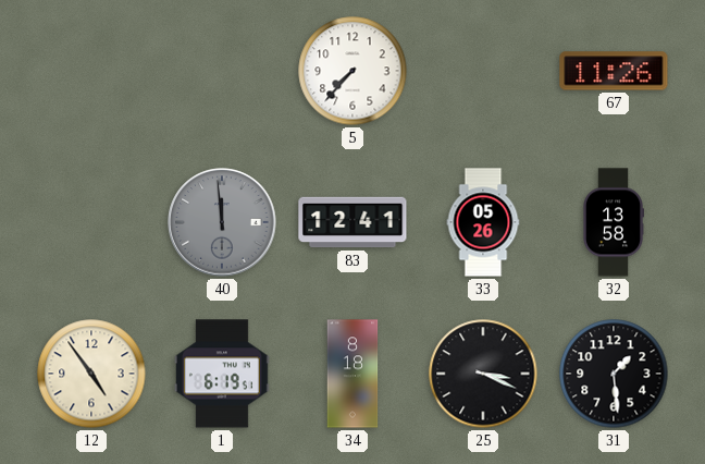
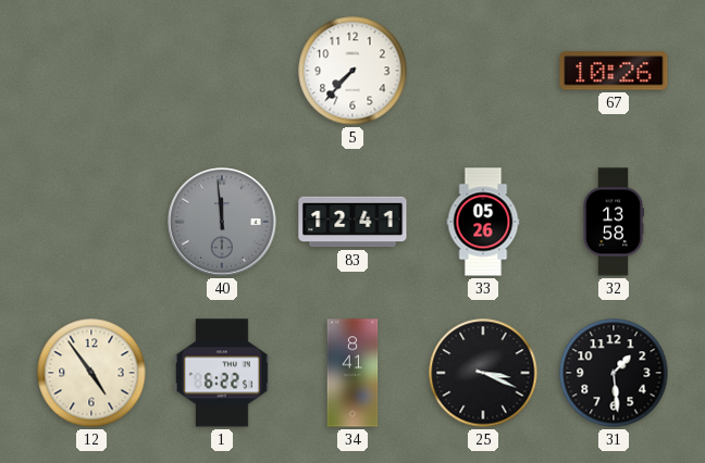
67: 11:26 -> 10:26 (614, 71)
1: 6:19 -> 6:22 (222, 373)
34: 8:18 -> 8:41 (352, 373)
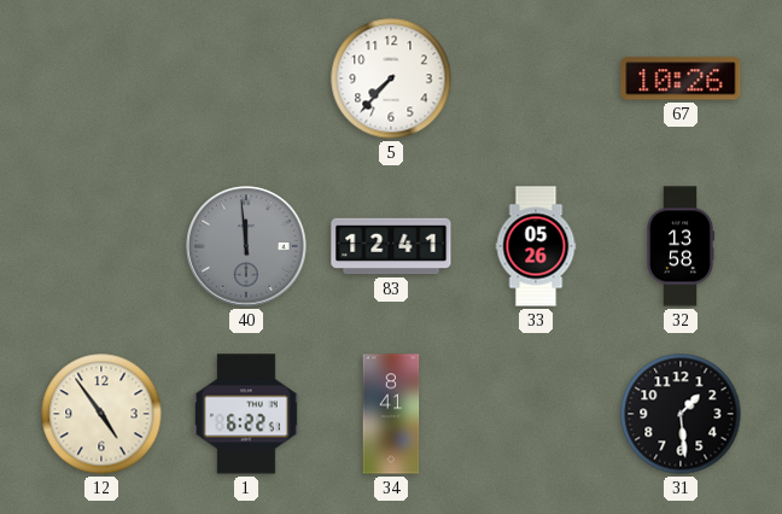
25: 3:19 -> none (483, 373)
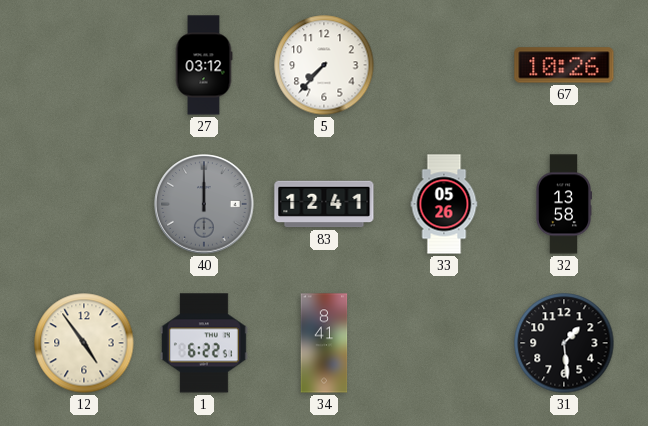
27: none -> 03:12 (204, 65)
40: 11:59 -> 12:00 (204, 204)
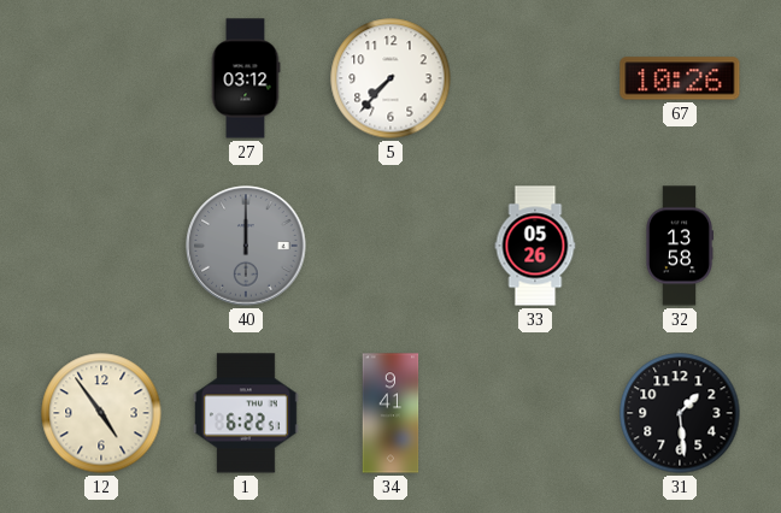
83: 12:41 -> none (324, 204)
34: 8:41 -> 9:41 (390, 413)
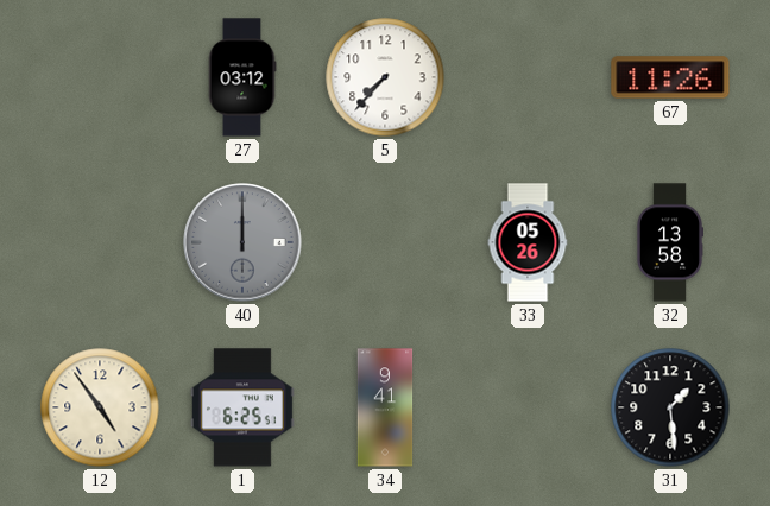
67: 10:26 -> 11:26 (670, 77)
1: 6:22 -> 6:25 (242, 407)
